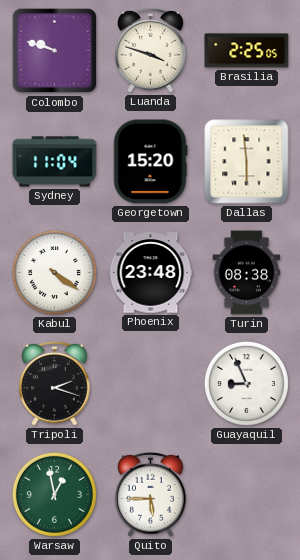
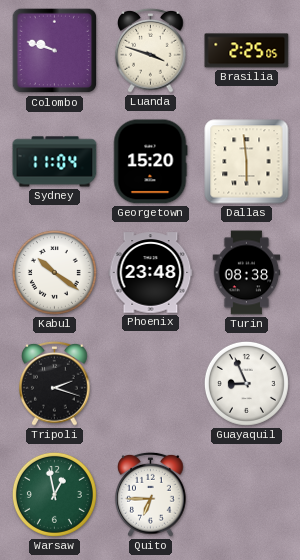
Kabul: 4:21 -> 10:21 (54, 272)
Quito: 5:45 -> 6:45 (151, 494)
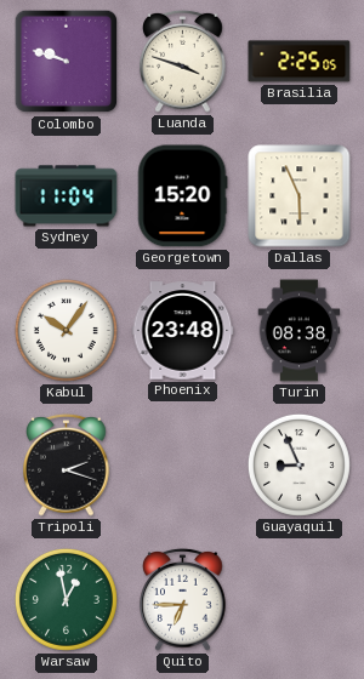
Dallas: 5:59 -> 5:56 (300, 196)
Kabul: 10:21 -> 10:06 (66, 330)
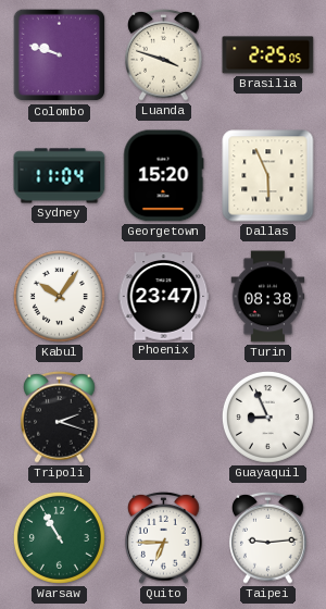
Phoenix: 23:48 -> 23:47 (164, 297)
Warsaw: 12:58 -> 10:55 (59, 537)
Taipei: none -> 9:14 (268, 537)
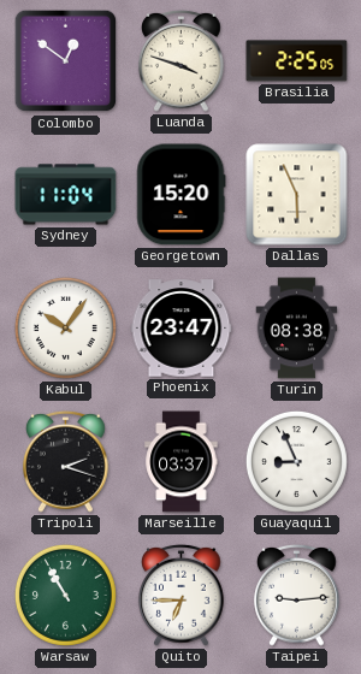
Colombo: 9:48 -> 12:51 (66, 61)
Marseille: none -> 03:37 (182, 462)
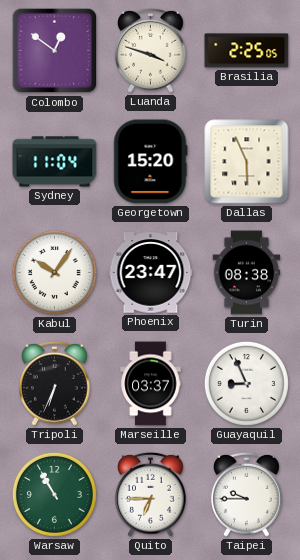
Tripoli: 2:18 -> 6:34 (55, 383)
Taipei: 9:14 -> 9:45 (247, 494)
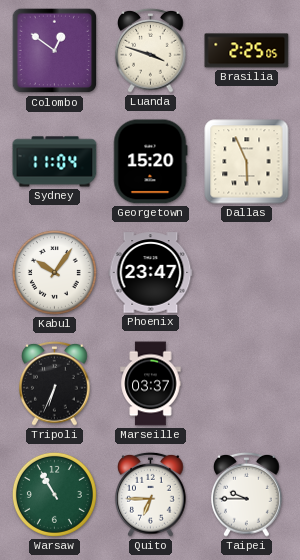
Turin: 08:38 -> none (247, 273)
Guayaquil: 8:56 -> none (246, 383)
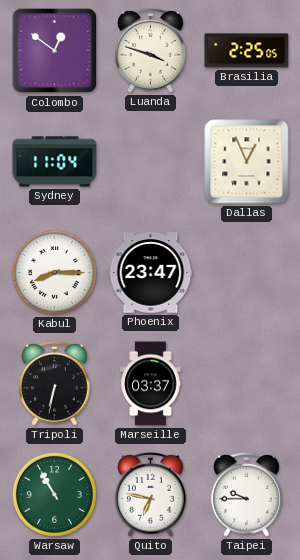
Georgetown: 15:20 -> none (150, 162)
Dallas: 5:56 -> 12:56 (247, 162)
Kabul: 10:06 -> 8:15 (54, 272)
Tripoli: 6:34 -> 6:32 (55, 383)
Quito: 6:45 -> 6:47 (151, 494)
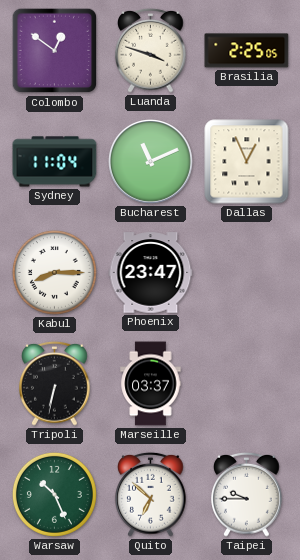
Bucharest: none -> 11:11 (151, 162)
Warsaw: 10:55 -> 10:26 (54, 494)
Quito: 6:47 -> 6:52 (151, 494)
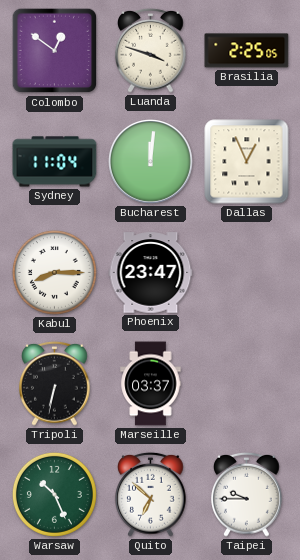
Bucharest: 11:11 -> 12:01 (151, 162)
